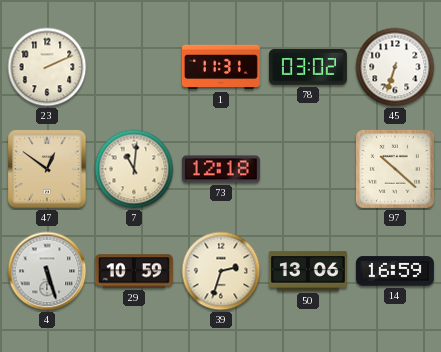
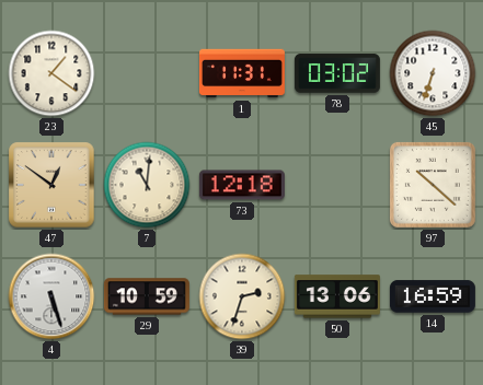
23: 2:11 -> 1:21 (51, 73)
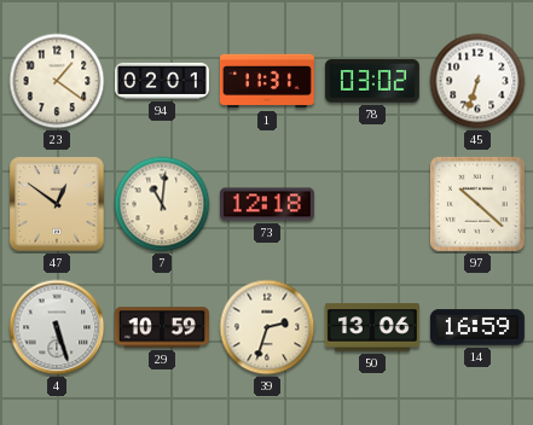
94: none -> 02:01 (162, 81)
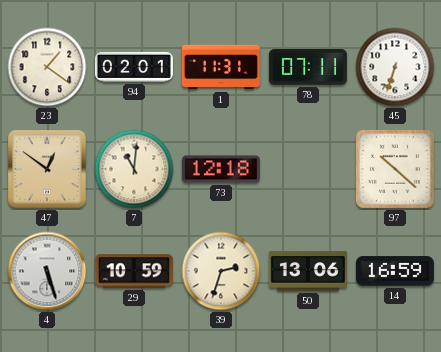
78: 03:02 -> 07:11 (308, 67)
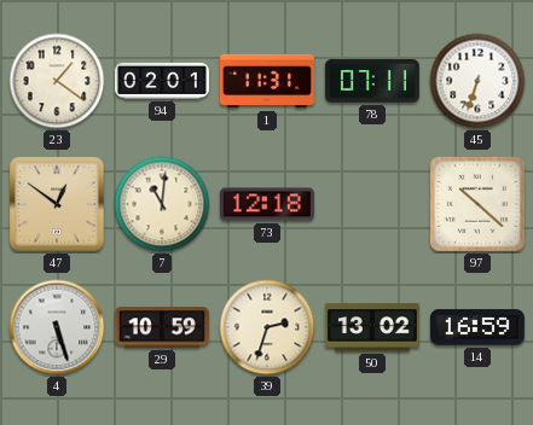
50: 13:06 -> 13:02 (372, 327)
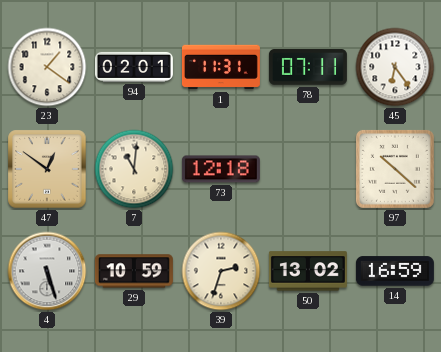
45: 6:33 -> 6:24 (395, 67)
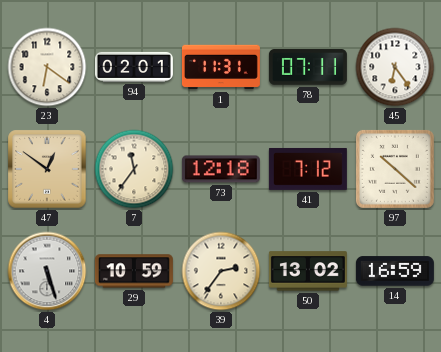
23: 1:21 -> 6:21 (47, 67)
7: 11:01 -> 11:36 (134, 169)
41: none -> 7:12 (308, 169)
39: 2:33 -> 2:36 (221, 271)
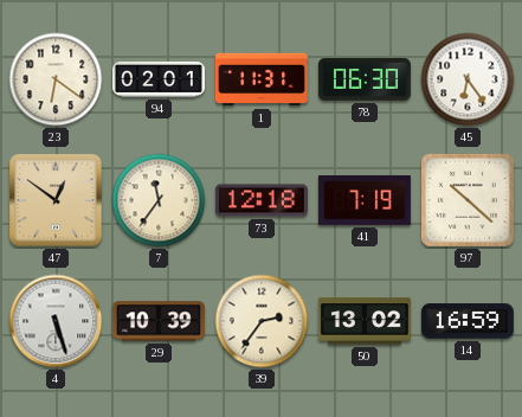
78: 07:11 -> 06:30 (365, 79)
41: 7:12 -> 7:19 (365, 200)
29: 10:59 -> 10:39 (159, 321)
